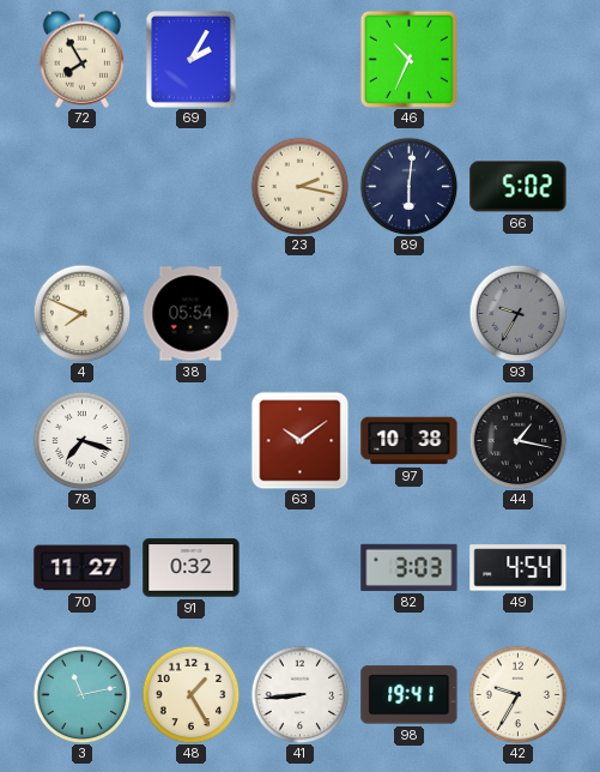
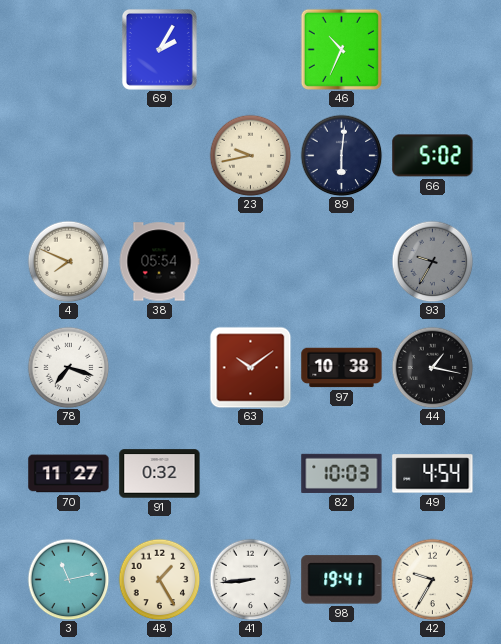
72: 7:55 -> none (81, 59)
23: 2:17 -> 9:43 (250, 155)
82: 3:03 -> 10:03 (342, 473)
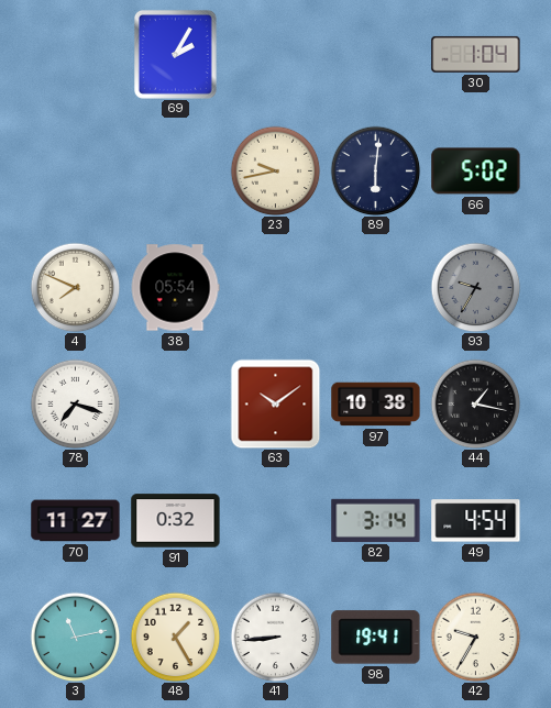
46: 10:34 -> none (341, 49)
30: none -> 1:04 (476, 54)
82: 10:03 -> 3:14 (376, 520)
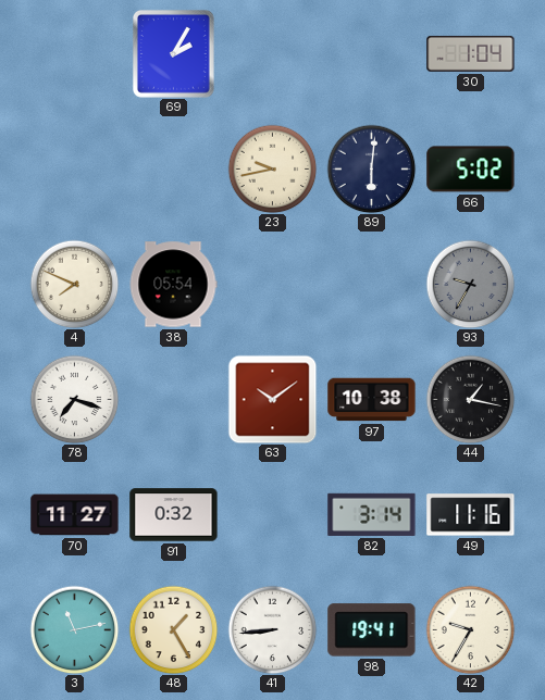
49: 4:54 -> 11:16 (471, 515)
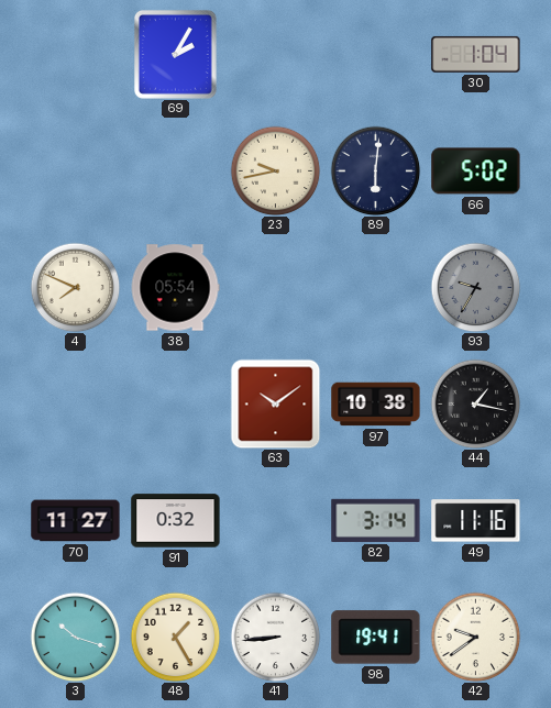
78: 7:18 -> none (74, 399)
3: 11:13 -> 10:18 (75, 637)
42: 9:35 -> 9:39 (475, 637)
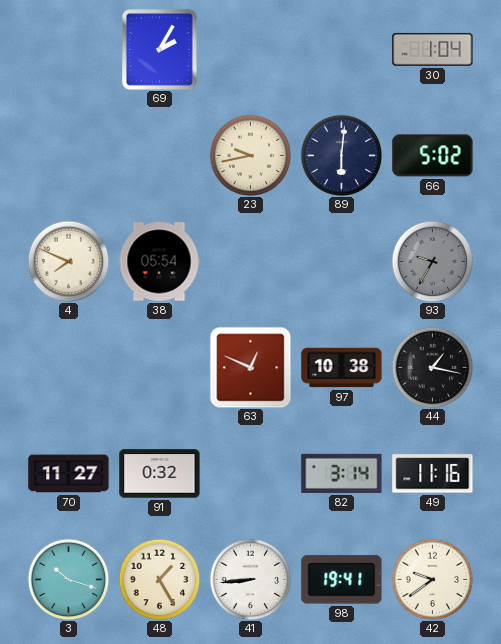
63: 10:09 -> 12:49 (250, 367)
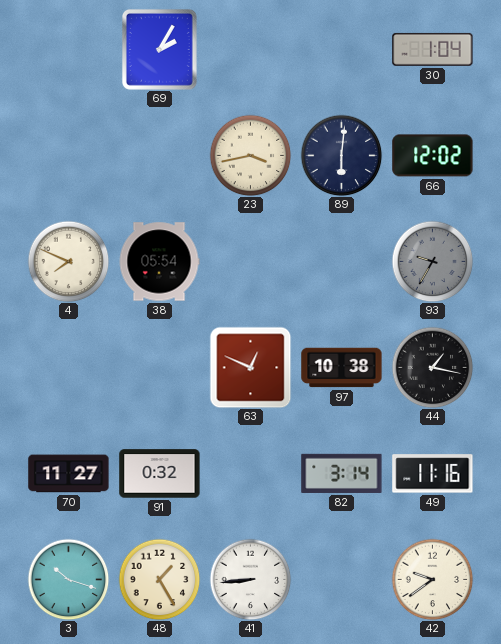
23: 9:43 -> 3:43 (250, 155)
66: 5:02 -> 12:02 (433, 156)
98: 19:41 -> none (342, 580)
